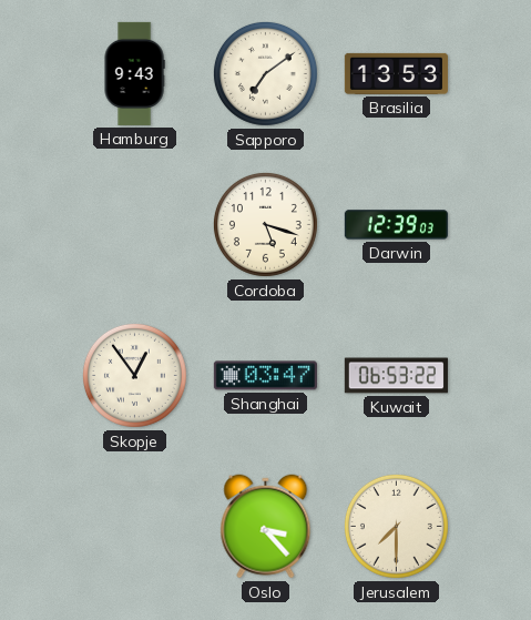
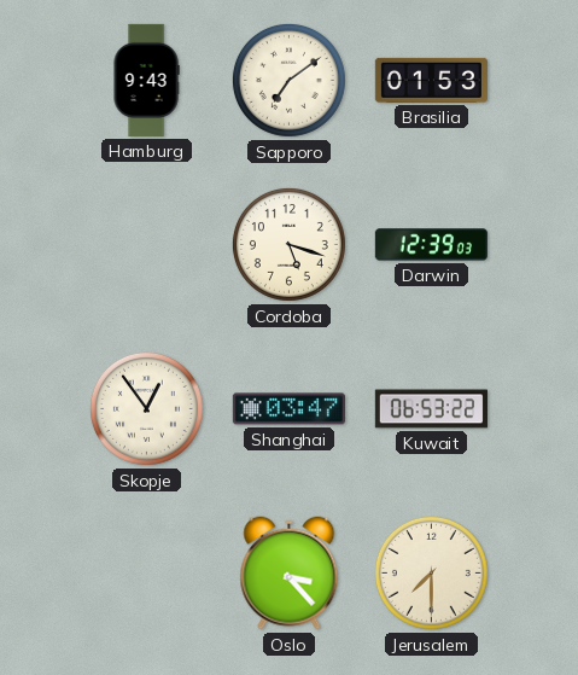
Brasilia: 13:53 -> 01:53 (431, 80)
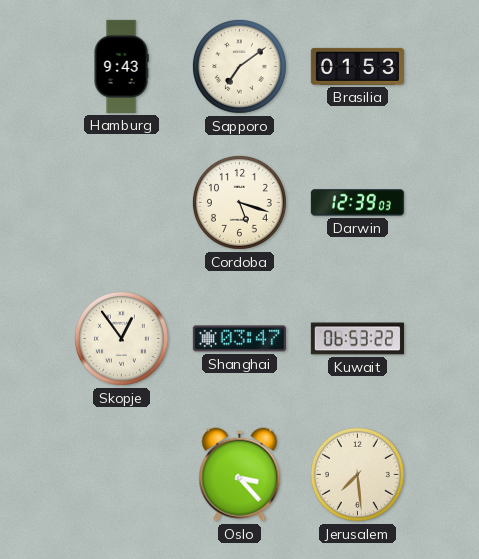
Jerusalem: 7:30 -> 7:29 (357, 474)
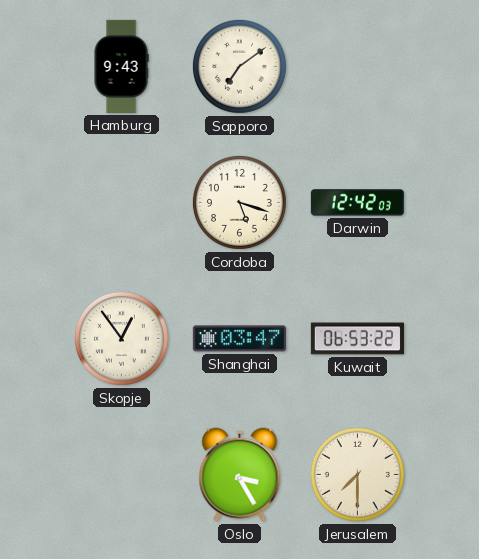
Brasilia: 01:53 -> none (357, 66)
Darwin: 12:39 -> 12:42 (357, 203)
Oslo: 3:23 -> 3:25 (240, 475)
Jerusalem: 7:29 -> 7:30 (357, 474)
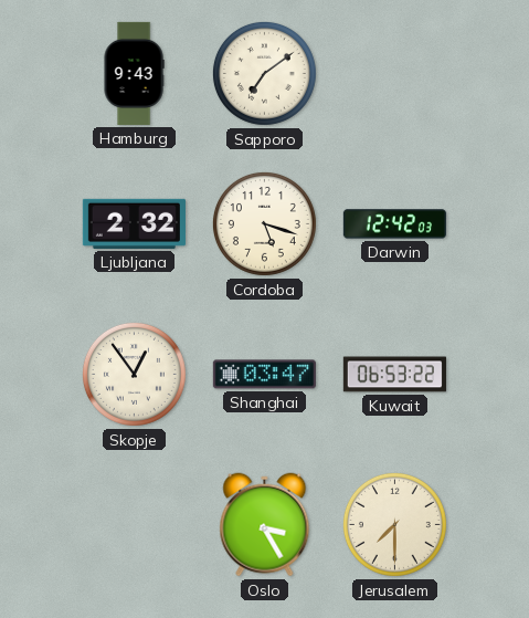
Ljubljana: none -> 2:32 (134, 223)
